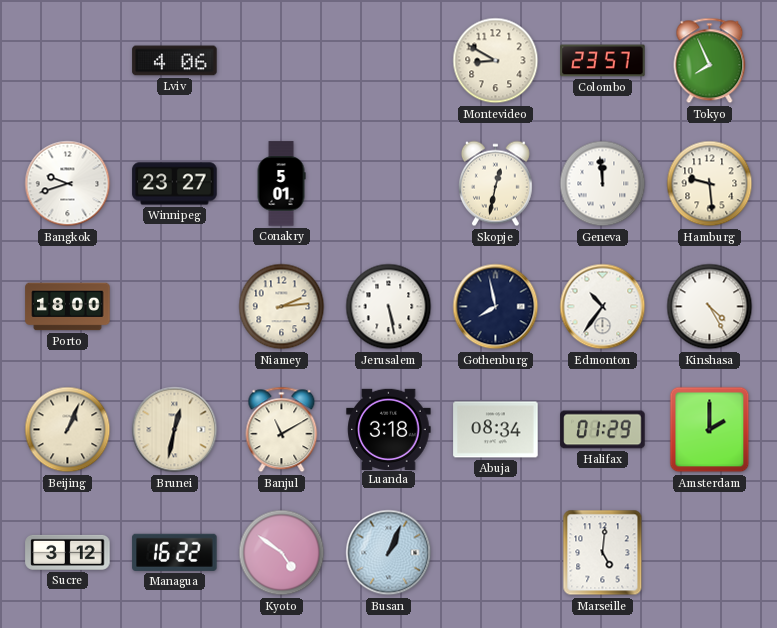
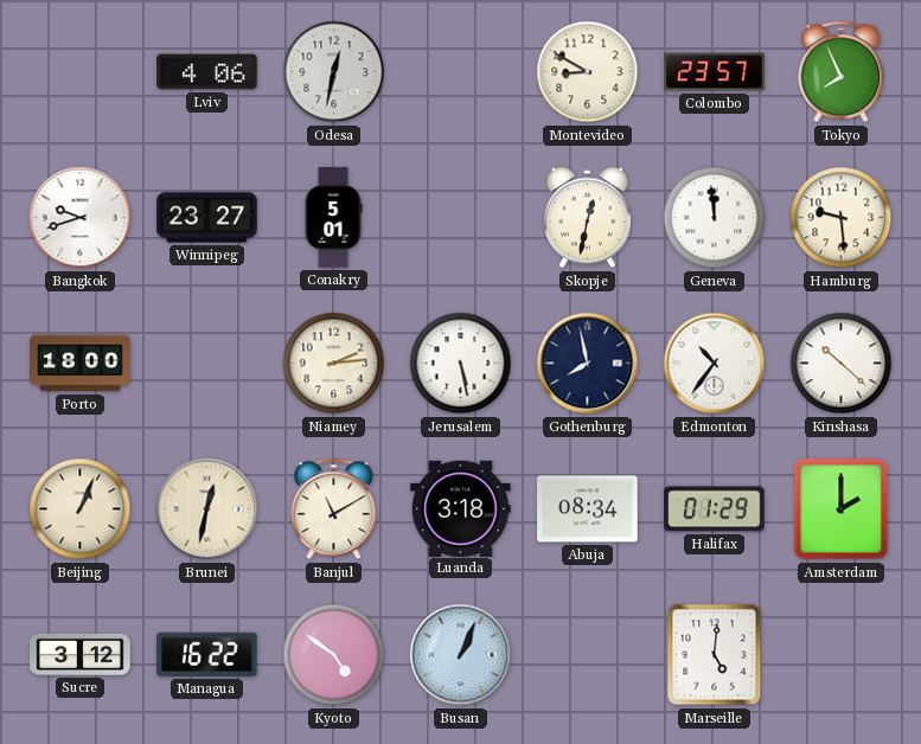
Odesa: none -> 12:32 (334, 72)
Kinshasa: 4:25 -> 10:22 (842, 364)
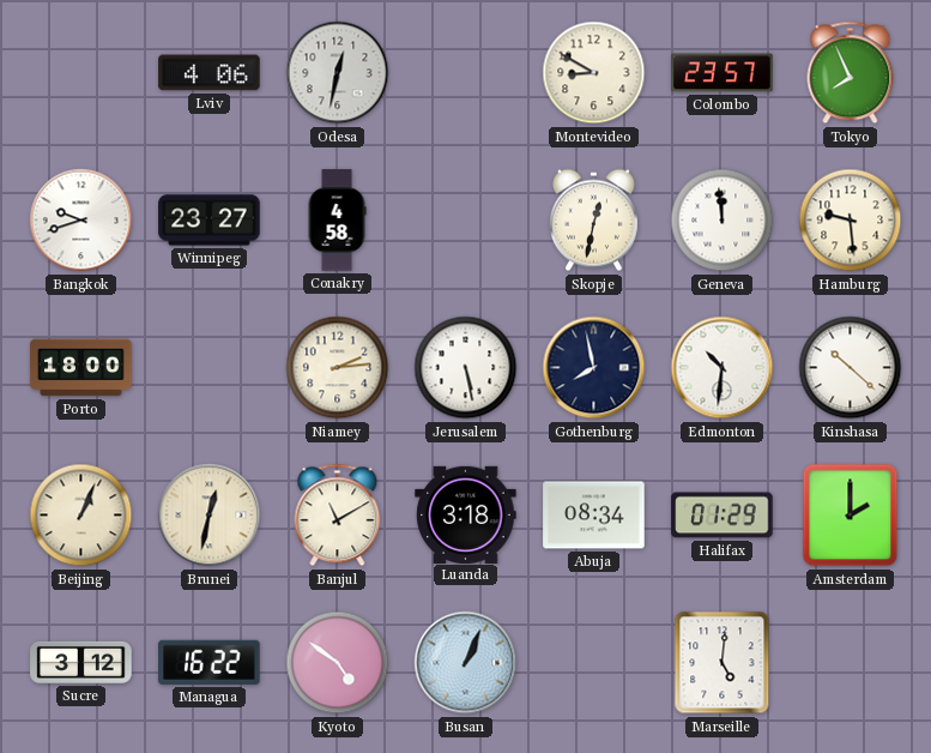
Conakry: 5:01 -> 4:58 (337, 221)
Edmonton: 10:36 -> 10:31 (723, 368)
